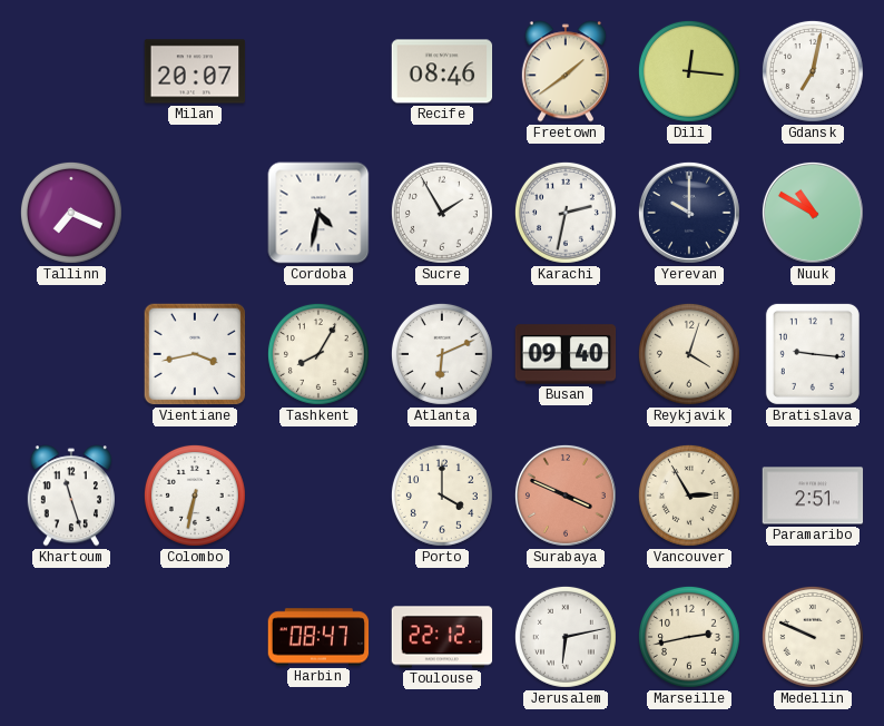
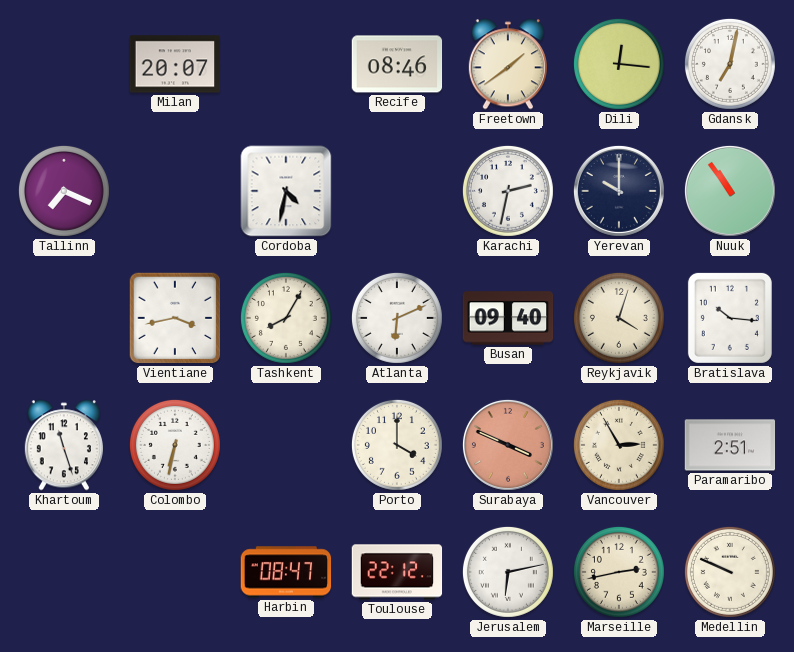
Sucre: 1:55 -> none (442, 213)
Nuuk: 10:50 -> 10:54 (730, 191)
Bratislava: 9:16 -> 10:16 (730, 318)
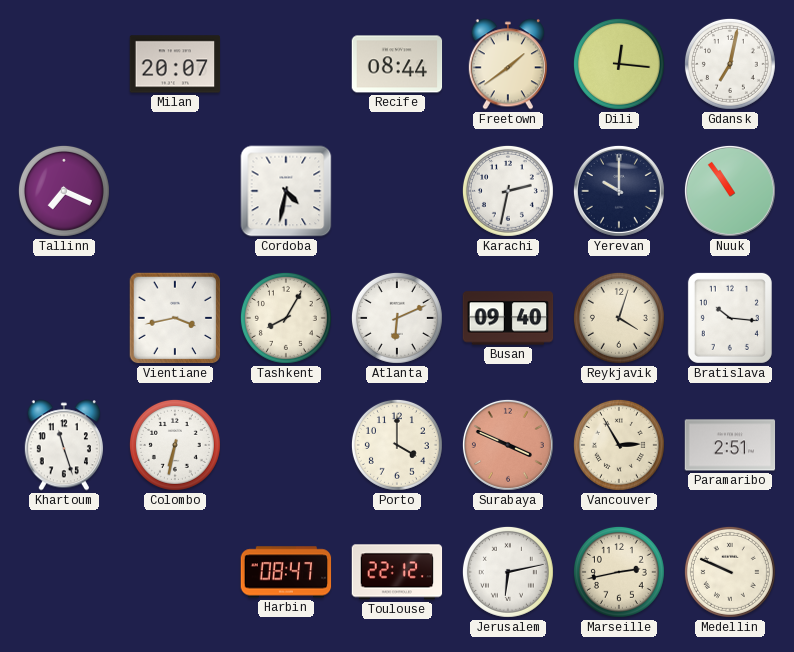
Recife: 08:46 -> 08:44 (397, 64)
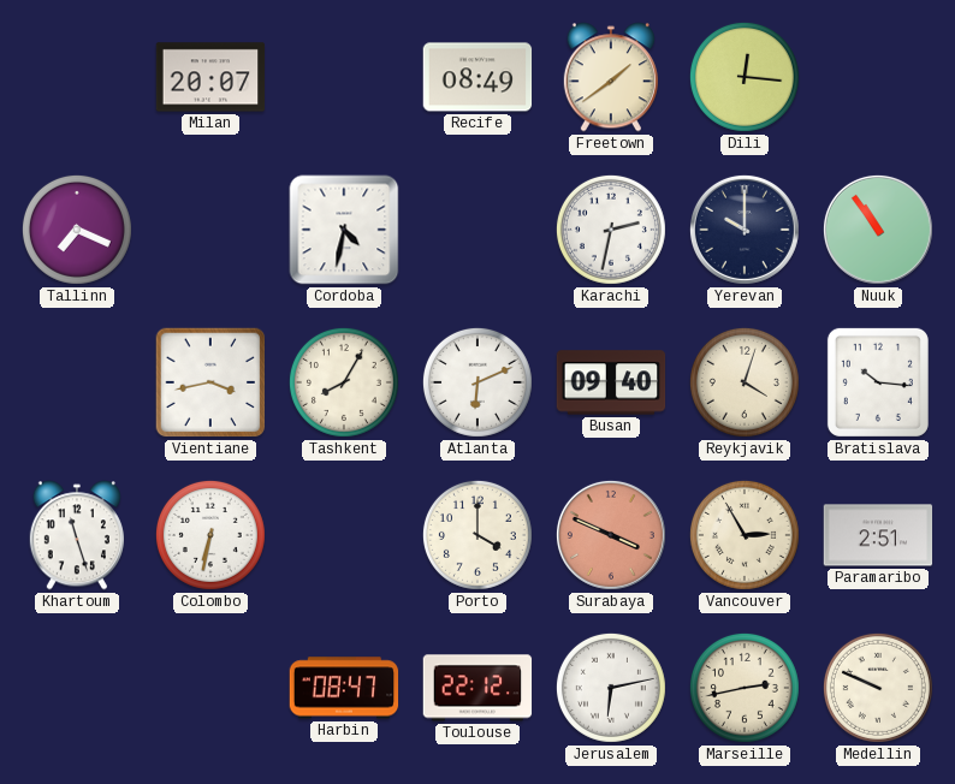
Recife: 08:44 -> 08:49 (477, 77)
Gdansk: 7:02 -> none (730, 64)
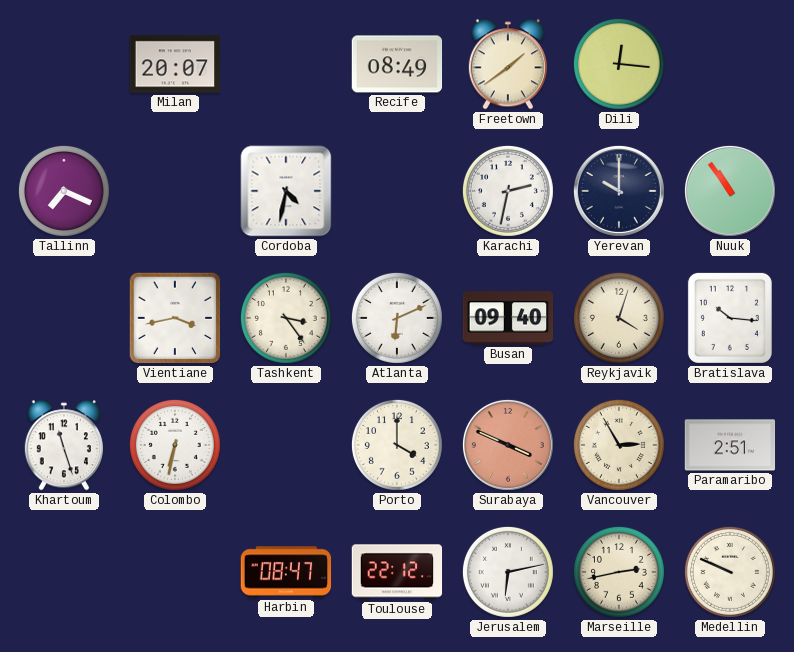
Tashkent: 8:05 -> 3:24 (286, 318)
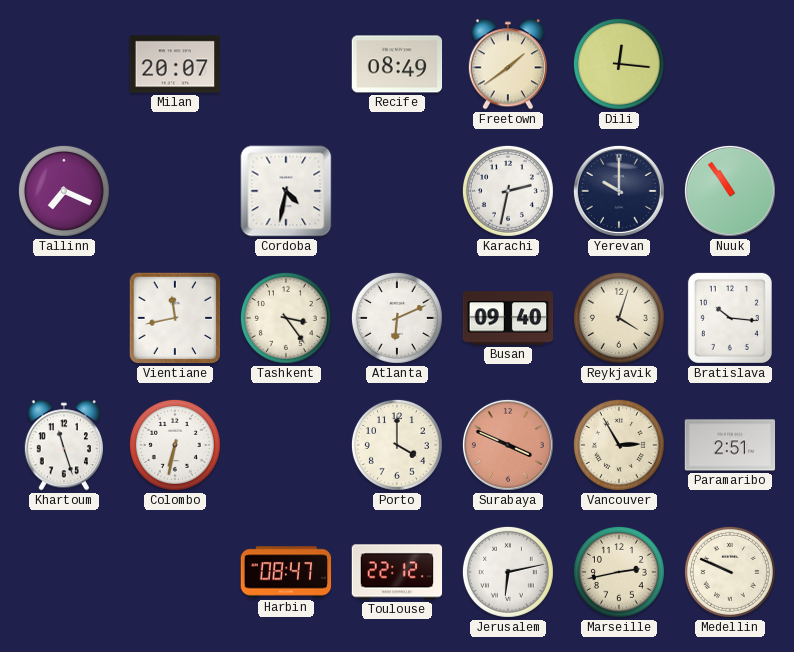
Vientiane: 3:43 -> 11:43 (175, 318)
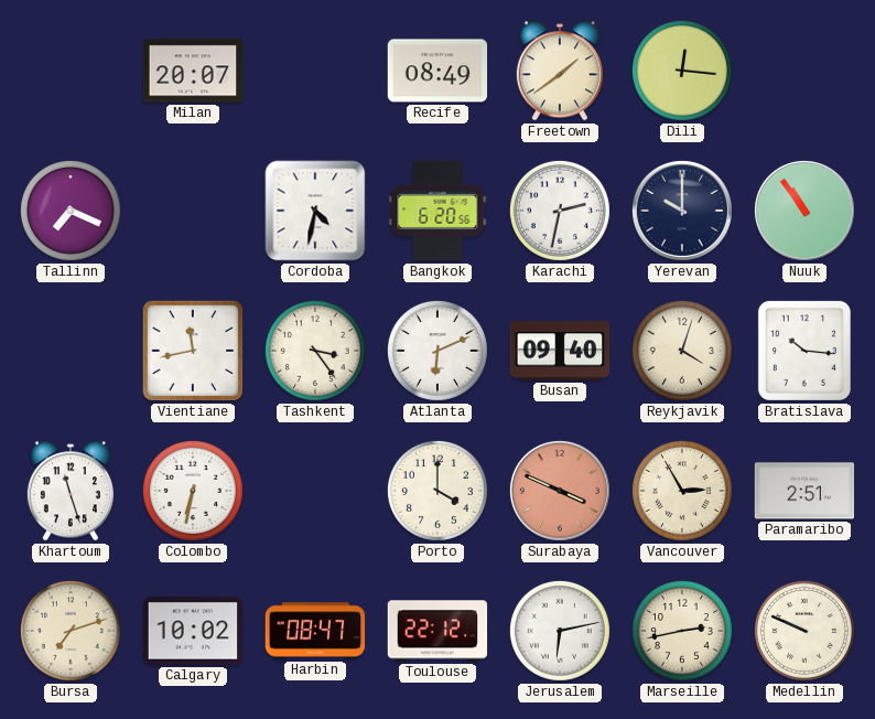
Bangkok: none -> 6:20 (437, 211)
Bursa: none -> 7:12 (71, 631)
Calgary: none -> 10:02 (193, 631)
